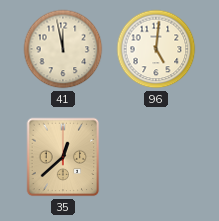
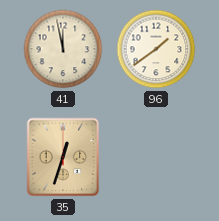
96: 5:01 -> 1:39 (156, 49)
35: 12:38 -> 12:33 (63, 157)
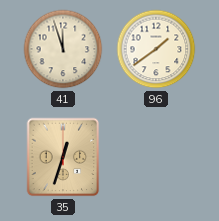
41: 11:58 -> 11:57 (63, 49)
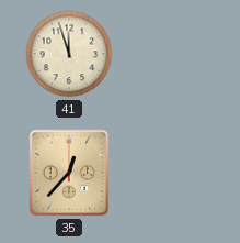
96: 1:39 -> none (156, 49)
35: 12:33 -> 12:37 (69, 173)
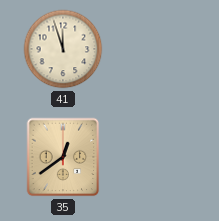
35: 12:37 -> 12:39 (63, 157)
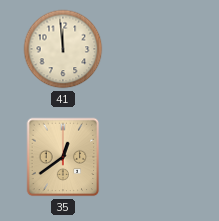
41: 11:57 -> 11:59 (63, 49)
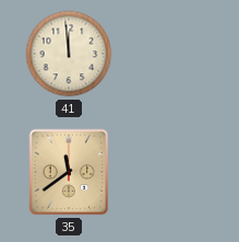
35: 12:39 -> 11:39 (69, 172)
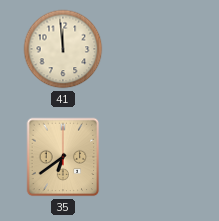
35: 11:39 -> 6:39 (63, 157)
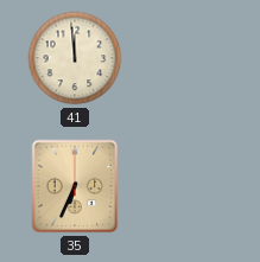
35: 6:39 -> 6:34 (75, 186)
